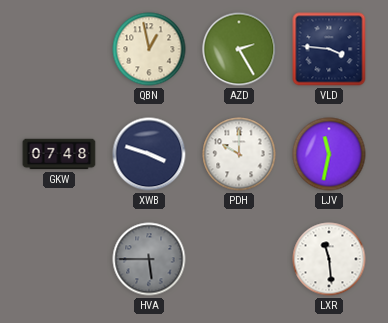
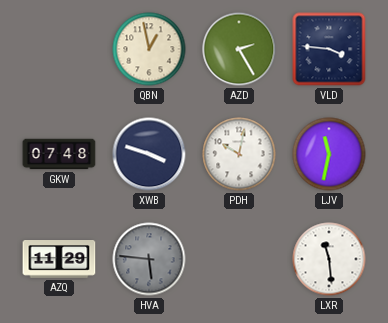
PDH: 10:00 -> 10:02 (239, 154)
AZQ: none -> 11:29 (59, 260)
HVA: 5:45 -> 5:46 (149, 259)
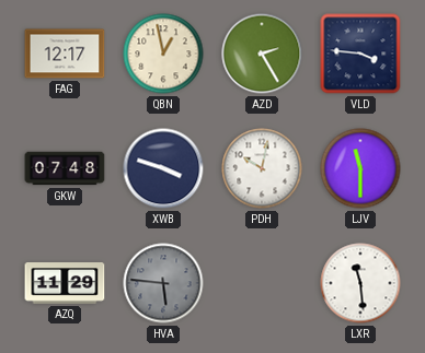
FAG: none -> 12:17 (65, 54)
LJV: 11:32 -> 11:30 (360, 168)
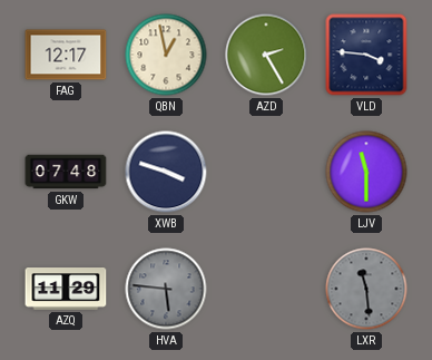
PDH: 10:02 -> none (262, 168)
LXR dial: white -> grey (366, 289)
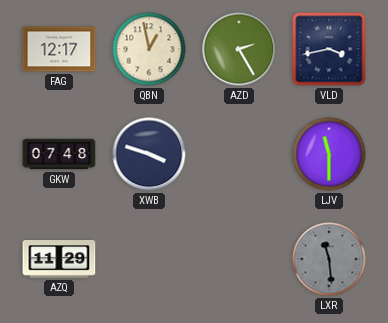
VLD: 3:46 -> 3:43 (329, 49)
HVA: 5:46 -> none (166, 289)
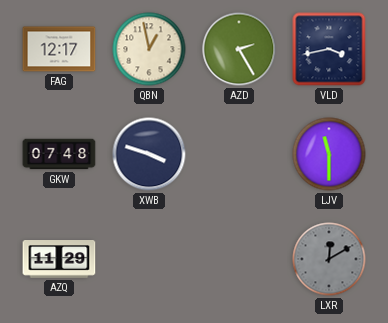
LXR: 11:29 -> 12:10 (329, 259)
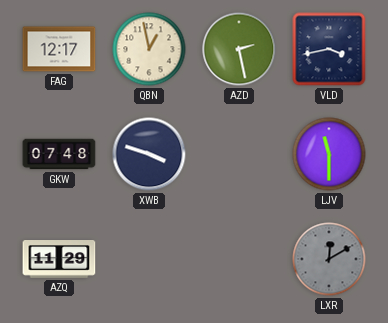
AZD: 2:25 -> 2:28 (239, 49)
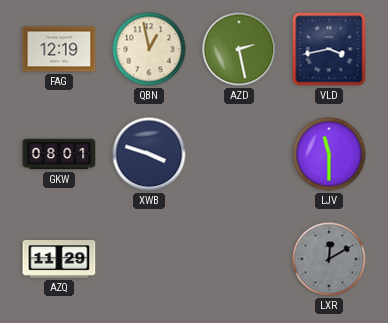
FAG: 12:17 -> 12:19 (59, 49)
GKW: 07:48 -> 08:01 (59, 154)
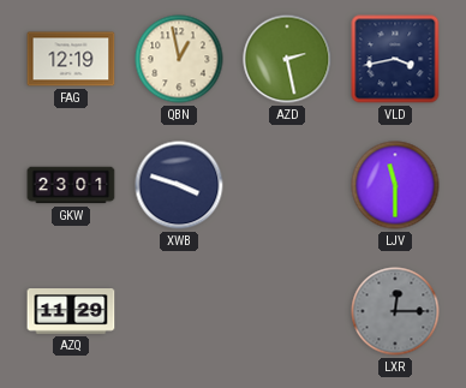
GKW: 08:01 -> 23:01 (71, 185)
LXR: 12:10 -> 12:15 (395, 311)
